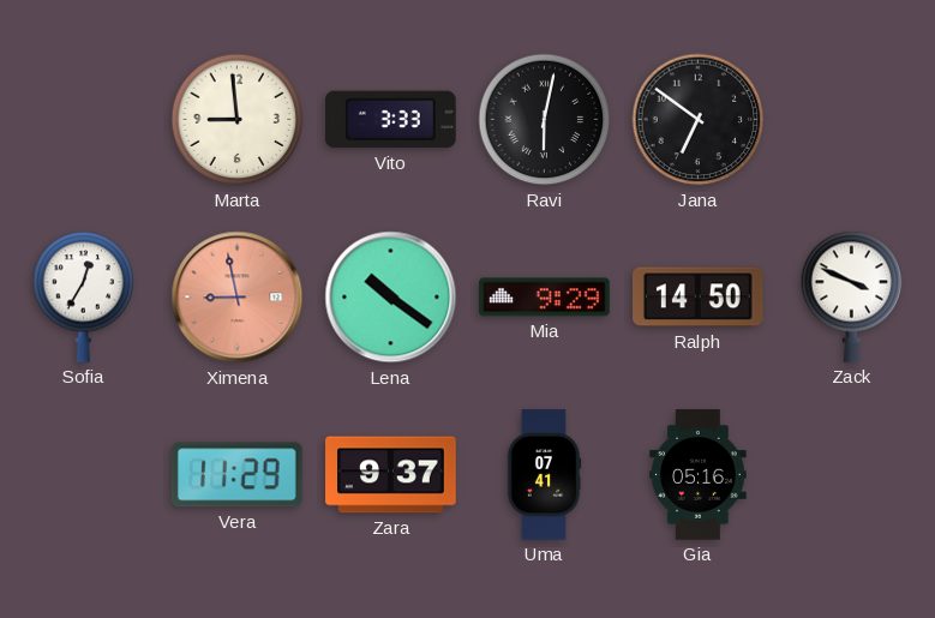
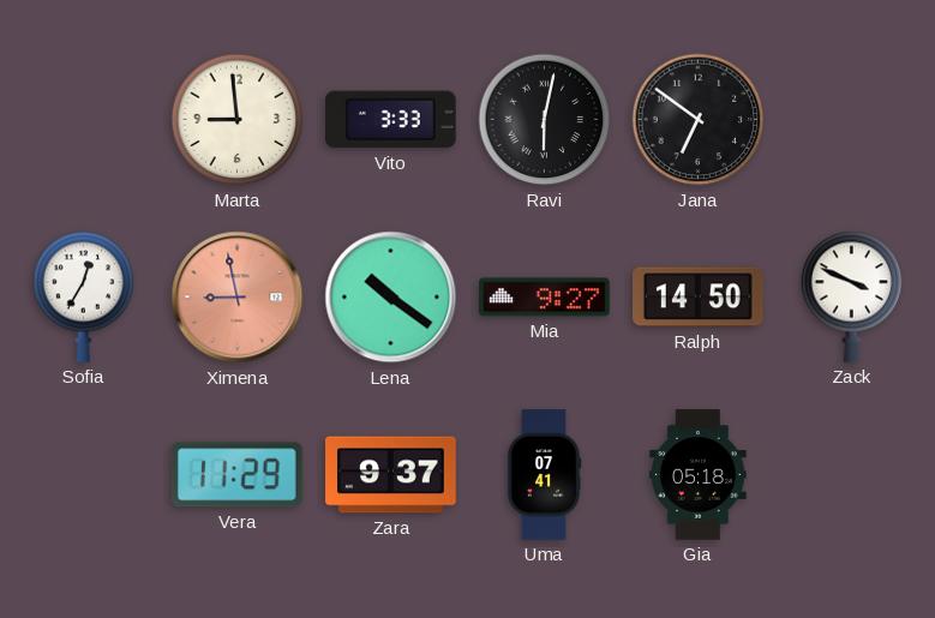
Mia: 9:29 -> 9:27 (545, 298)
Gia: 05:16 -> 05:18 (699, 475)
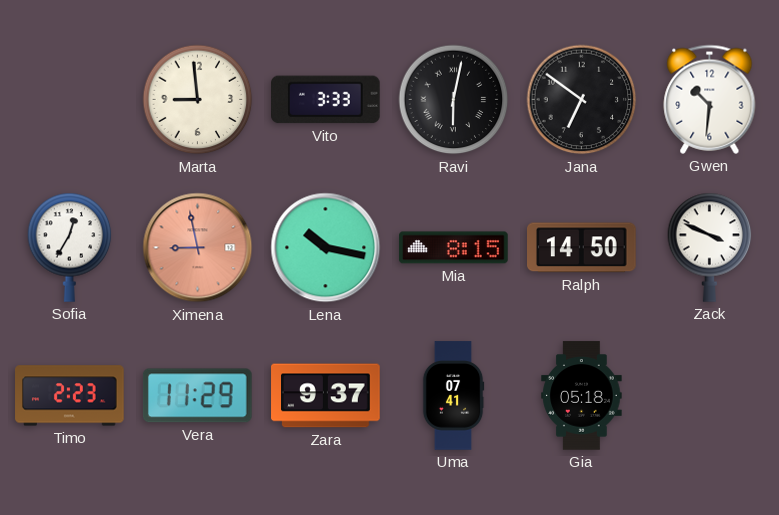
Gwen: none -> 10:31 (710, 99)
Lena: 10:21 -> 10:17 (326, 248)
Mia: 9:27 -> 8:15 (454, 248)
Timo: none -> 2:23 (70, 396)
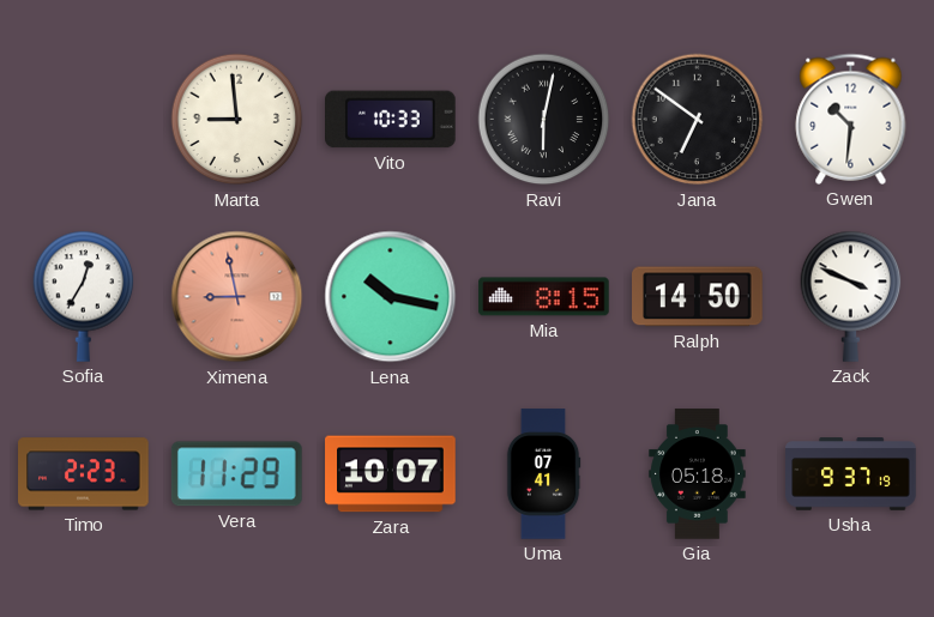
Vito: 3:33 -> 10:33 (391, 120)
Zara: 9:37 -> 10:07 (391, 474)
Usha: none -> 9:37 (851, 474)
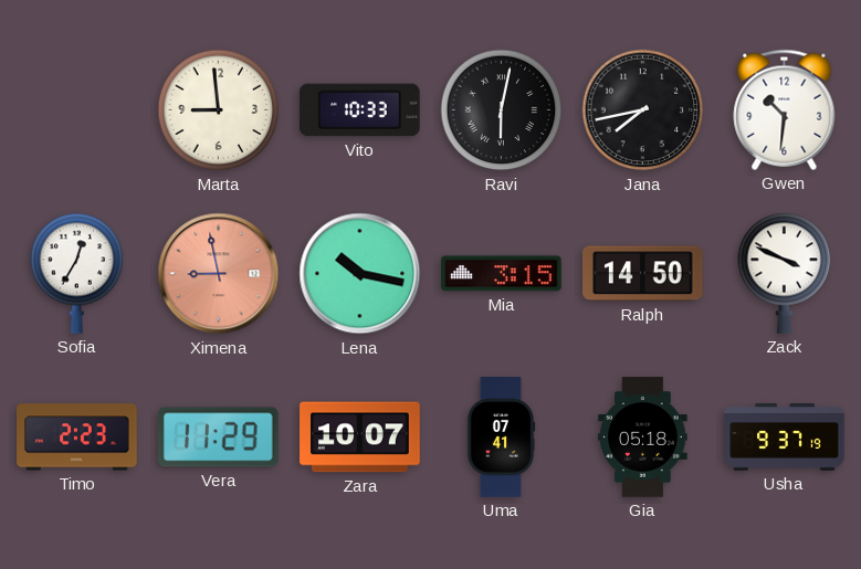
Jana: 6:51 -> 7:43 (643, 110)
Mia: 8:15 -> 3:15 (502, 274)
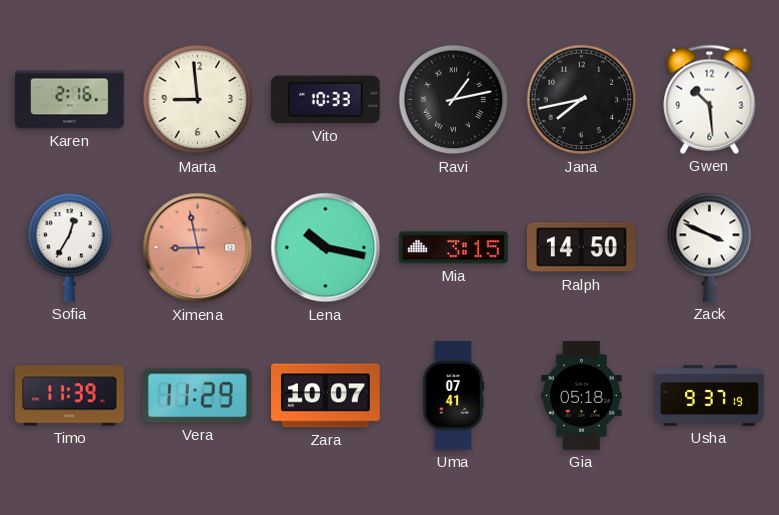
Karen: none -> 2:16 (70, 100)
Ravi: 6:02 -> 1:13 (454, 100)
Gwen: 10:31 -> 10:29 (710, 99)
Timo: 2:23 -> 11:39 (70, 396)
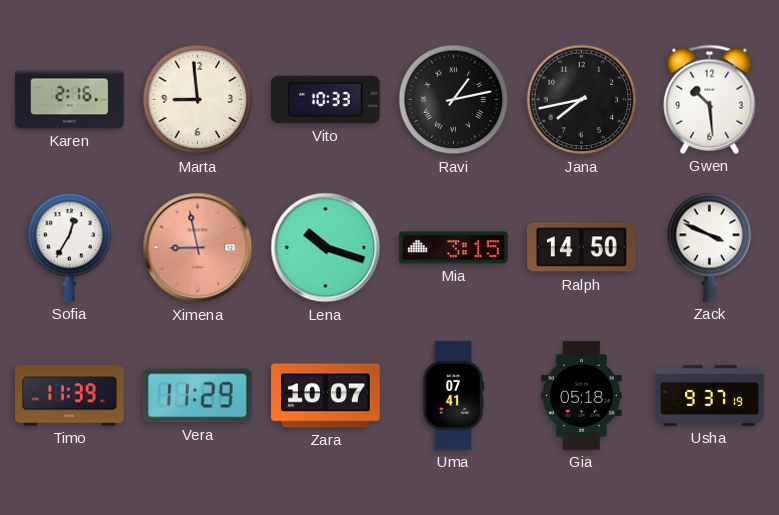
Lena: 10:17 -> 10:18 (326, 248)
